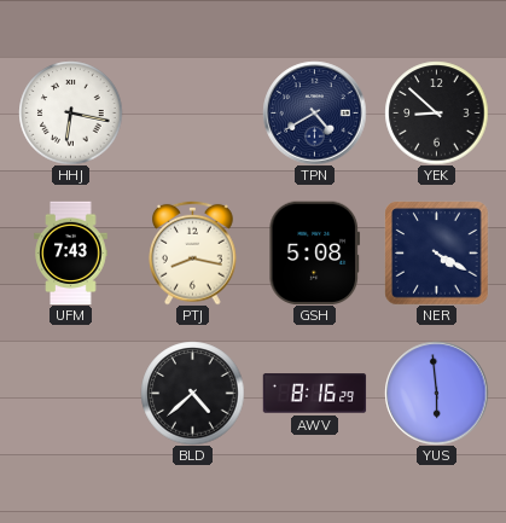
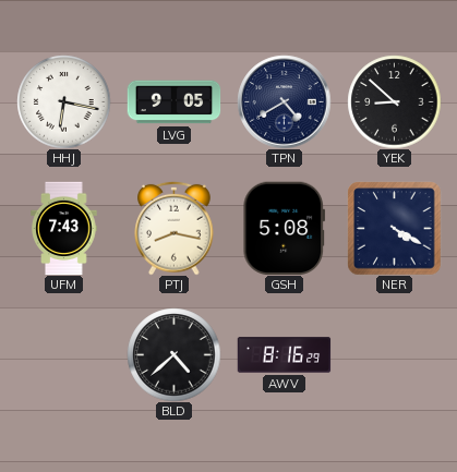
LVG: none -> 9:05 (173, 102)
YUS: 5:59 -> none (436, 393)
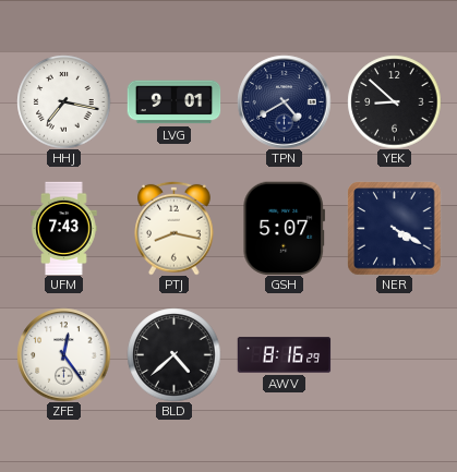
HHJ: 6:17 -> 7:17 (63, 101)
LVG: 9:05 -> 9:01 (173, 102)
GSH: 5:08 -> 5:07 (285, 228)
ZFE: none -> 12:24 (63, 354)
